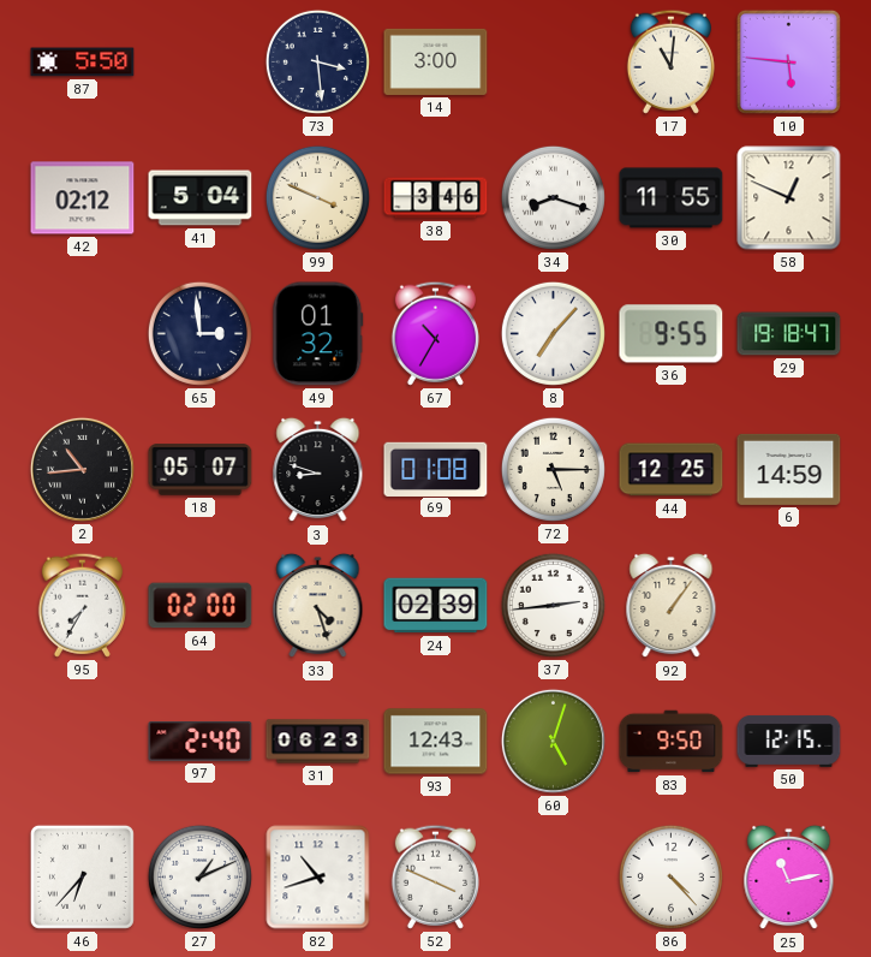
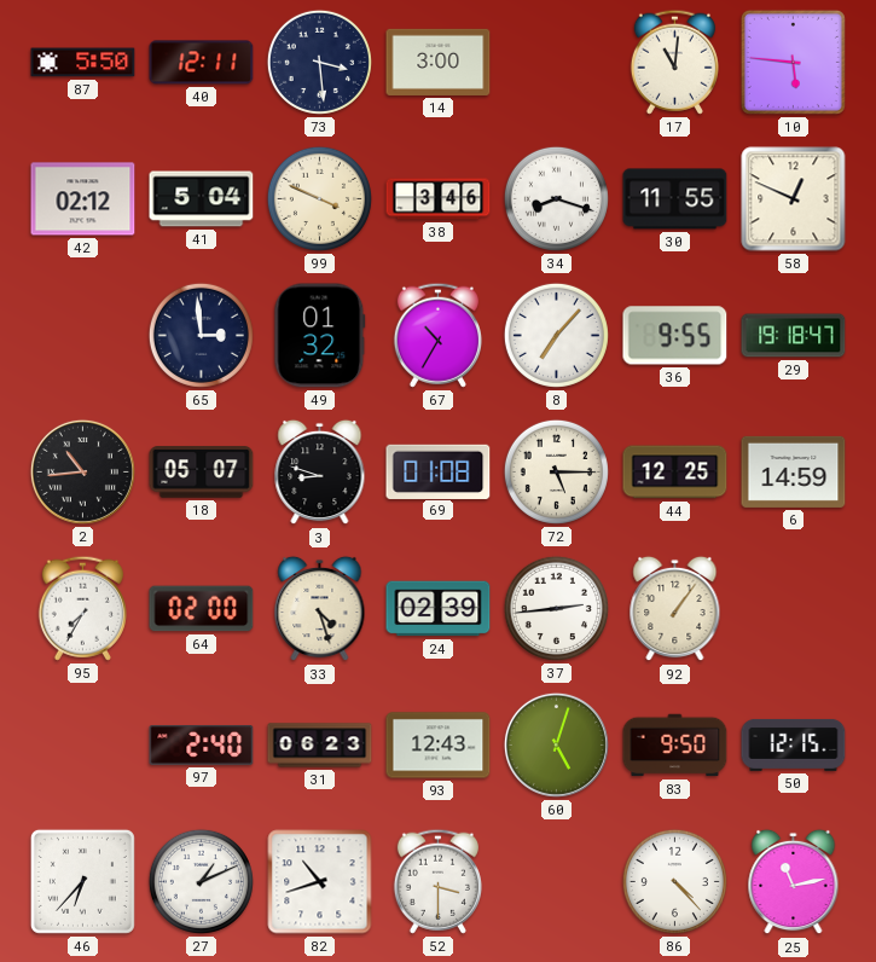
40: none -> 12:11 (202, 63)
52: 3:49 -> 3:30 (437, 881)
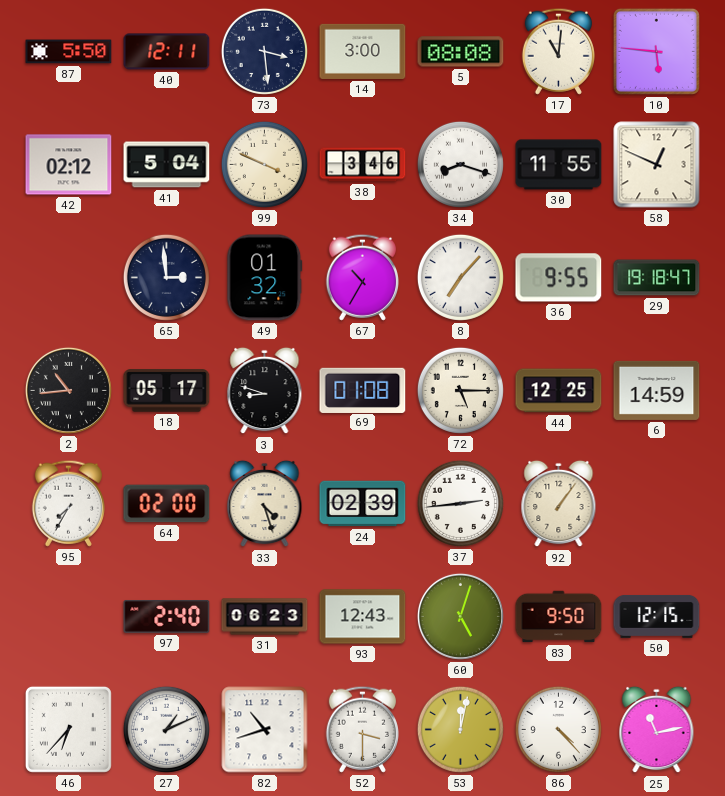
5: none -> 08:08 (461, 52)
18: 05:07 -> 05:17 (167, 391)
53: none -> 12:02 (460, 729)
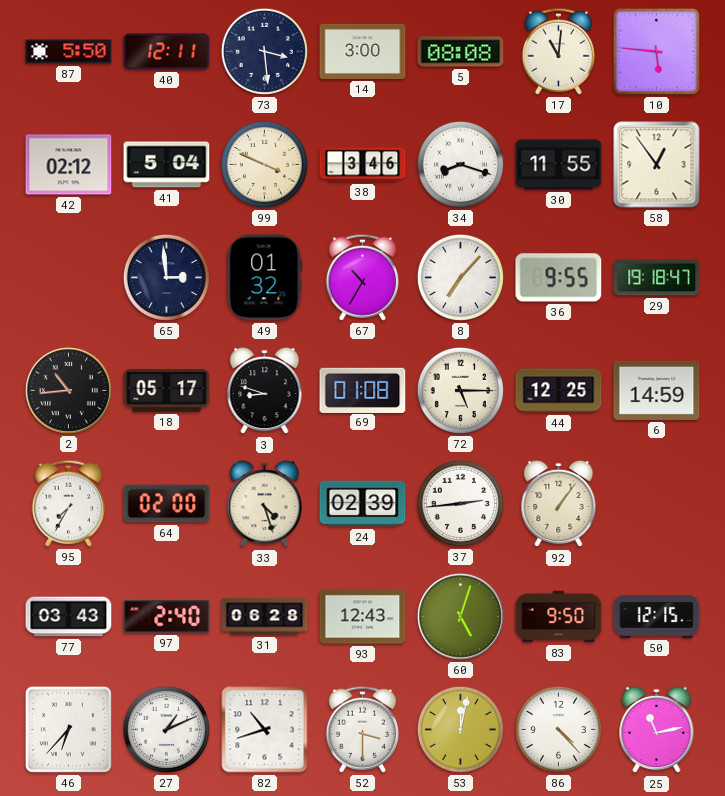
58: 12:49 -> 12:54 (657, 165)
77: none -> 03:43 (69, 617)
31: 06:23 -> 06:28 (265, 617)
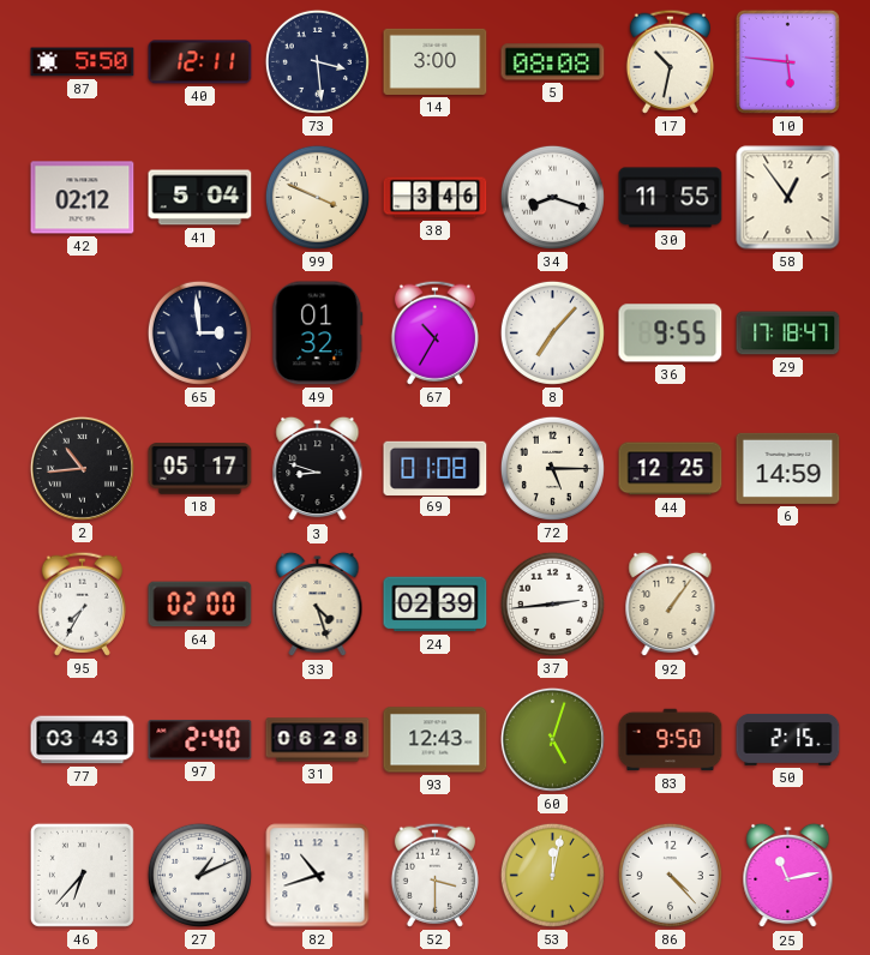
17: 11:01 -> 10:32 (670, 61)
29: 19:18 -> 17:18 (788, 334)
50: 12:15 -> 2:15 (788, 740)
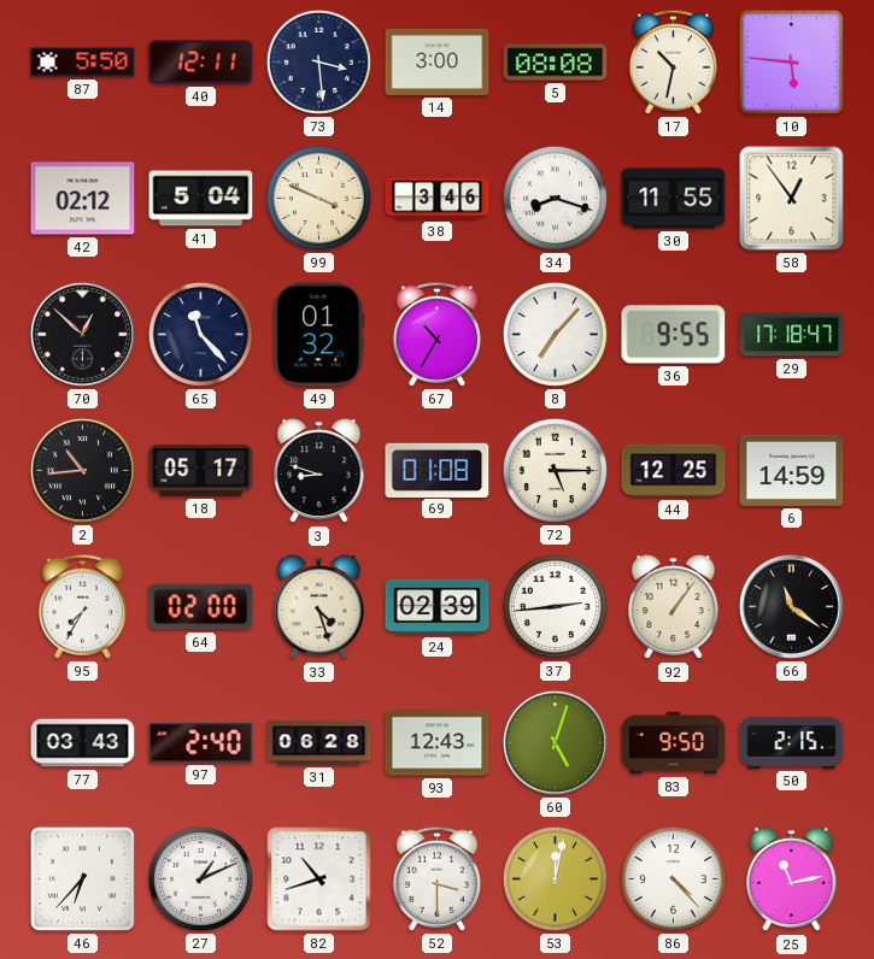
70: none -> 12:52 (82, 334)
65: 2:59 -> 11:23 (200, 334)
66: none -> 11:21 (791, 606)
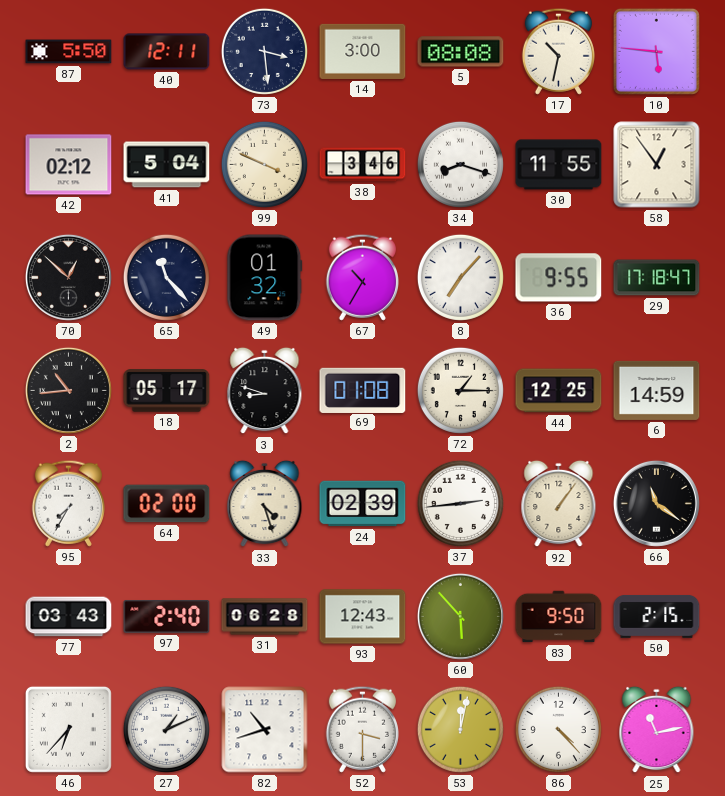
72: 5:15 -> 1:15 (460, 390)
60: 5:03 -> 5:53 (460, 616)
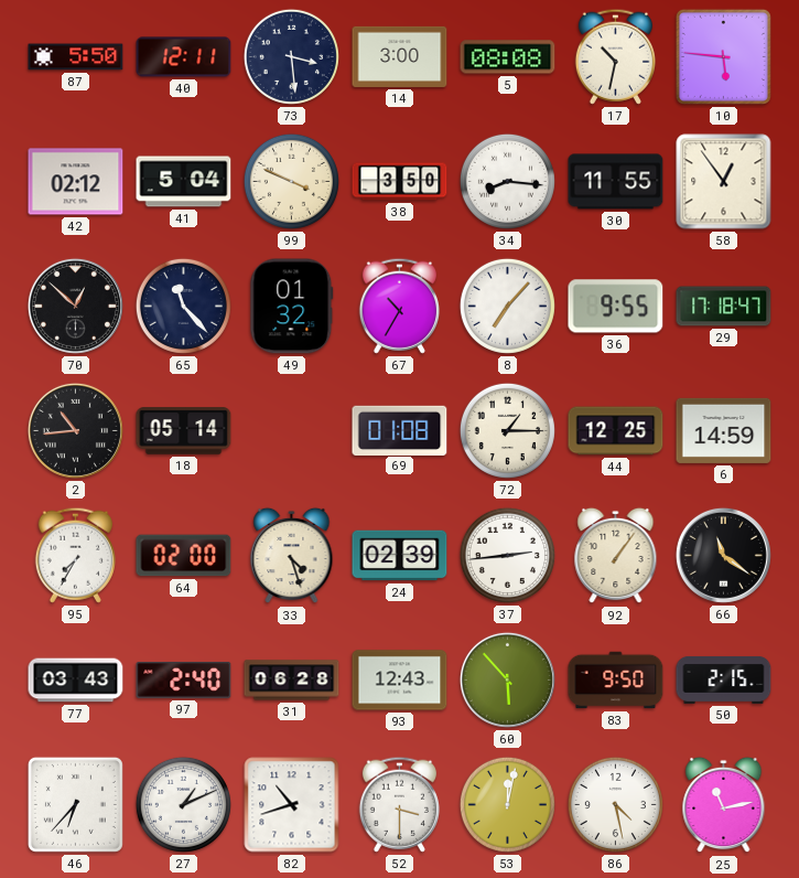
38: 3:46 -> 3:50 (400, 182)
34: 8:18 -> 8:16 (507, 181)
18: 05:17 -> 05:14 (184, 431)
3: 8:48 -> none (265, 391)
86: 4:23 -> 4:28 (615, 804)
